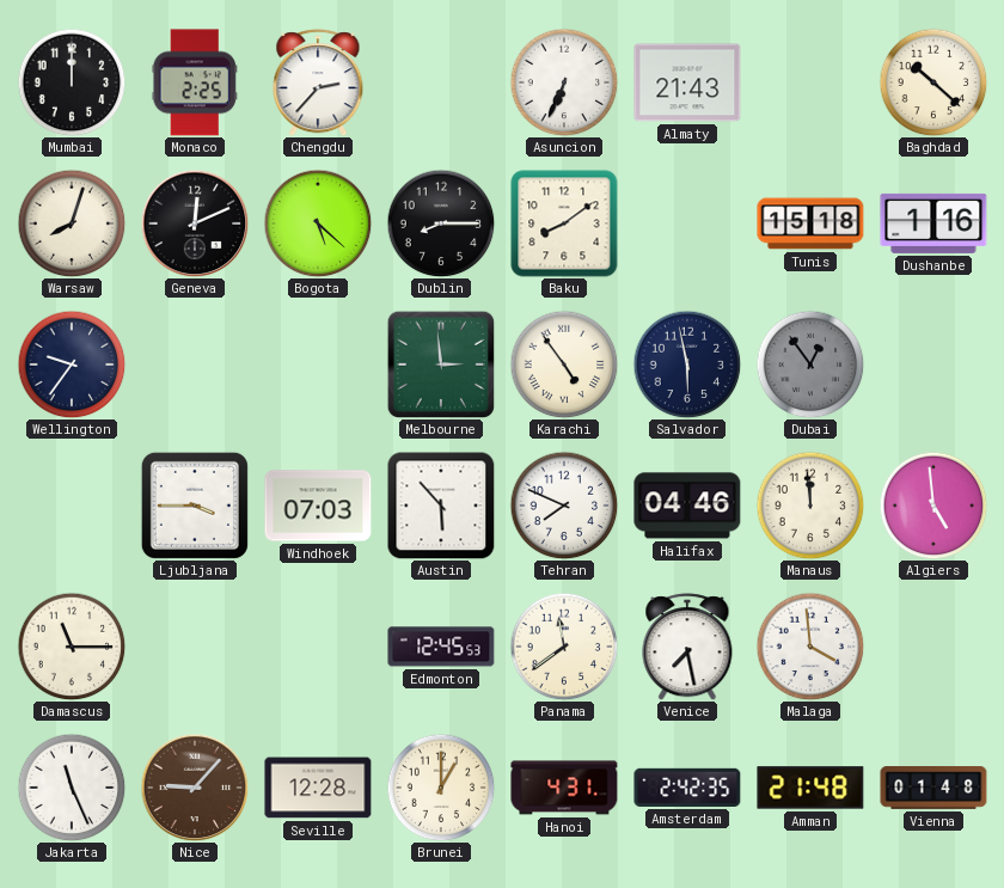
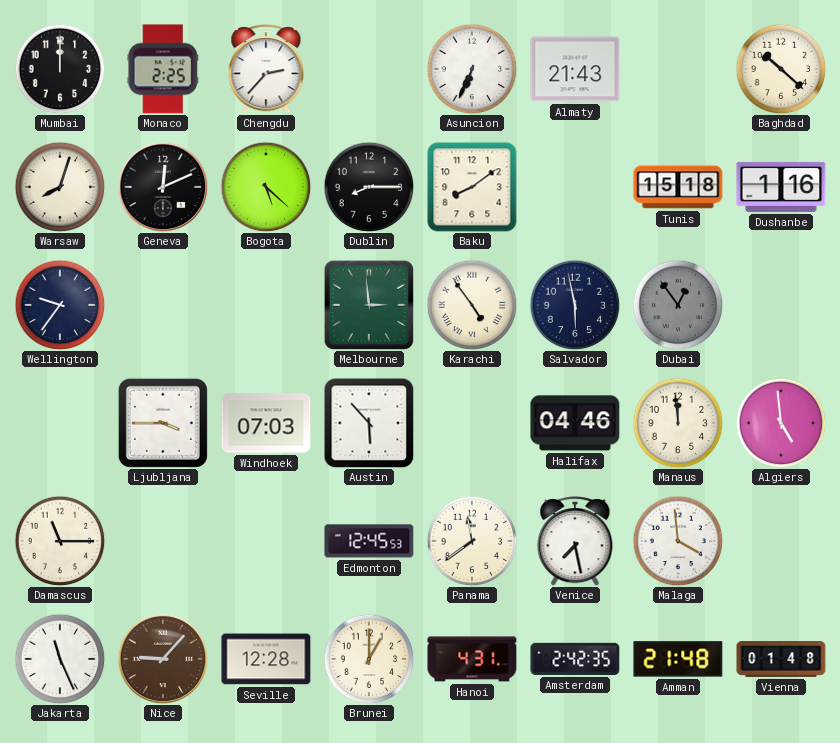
Tehran: 7:49 -> none (564, 506)
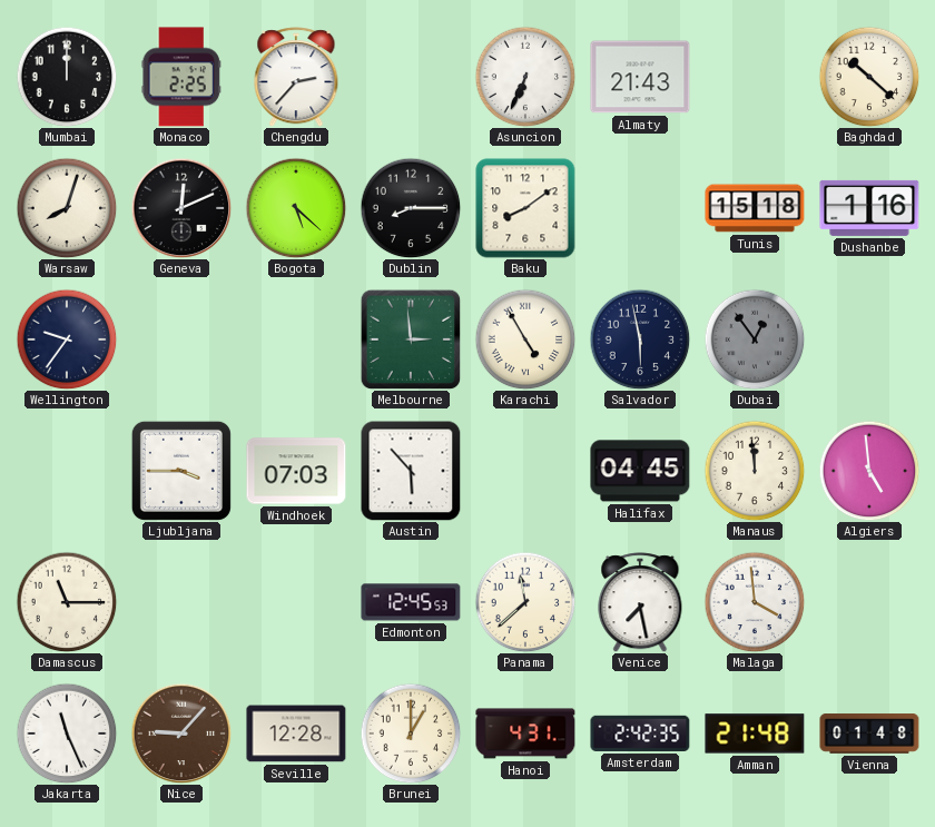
Karachi: 4:54 -> 4:55 (525, 339)
Halifax: 04:46 -> 04:45 (640, 471)
Panama: 11:39 -> 11:38 (525, 602)
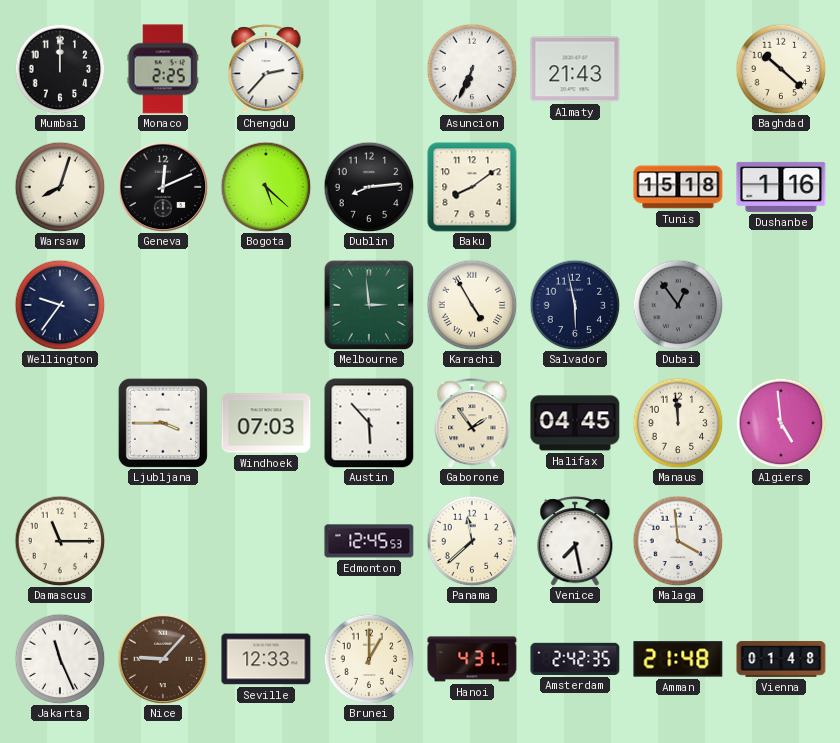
Dublin: 8:15 -> 8:14 (369, 187)
Gaborone: none -> 1:54 (472, 423)
Seville: 12:28 -> 12:33 (266, 659)
